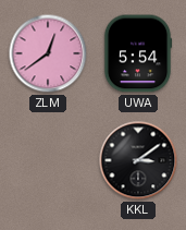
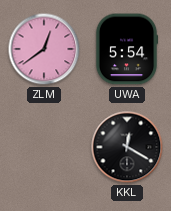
KKL: 3:09 -> 12:20 (127, 147)
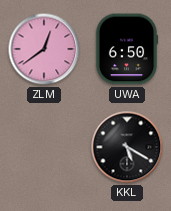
UWA: 5:54 -> 6:50 (127, 49)
KKL: 12:20 -> 5:20 (127, 147)
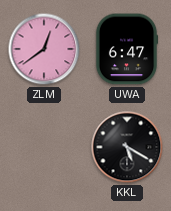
UWA: 6:50 -> 6:47 (127, 49)
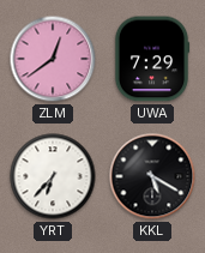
UWA: 6:47 -> 7:29 (152, 59)
YRT: none -> 6:37 (53, 176)
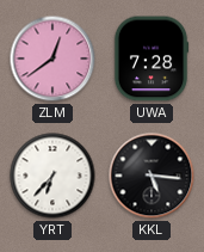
UWA: 7:29 -> 7:28 (152, 59)
KKL: 5:20 -> 5:16 (152, 176)
